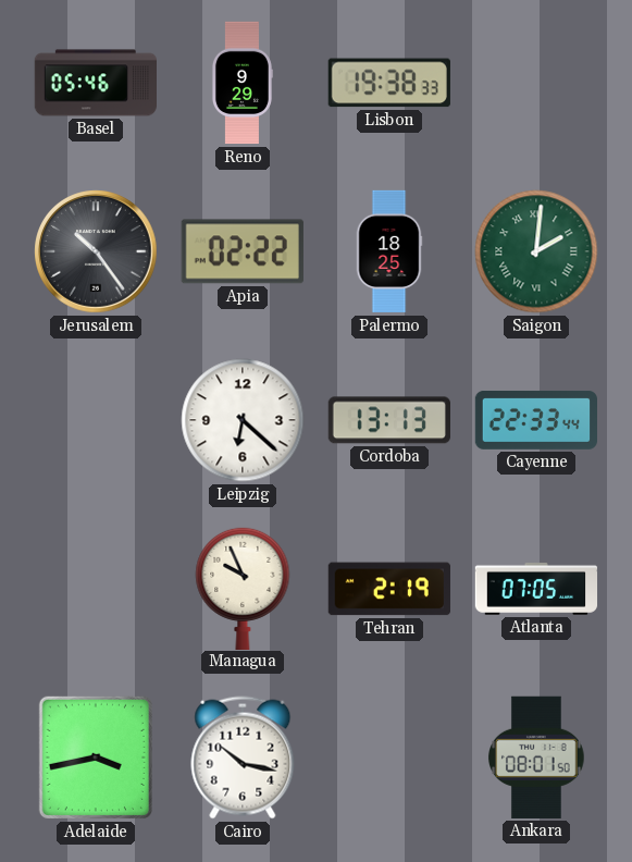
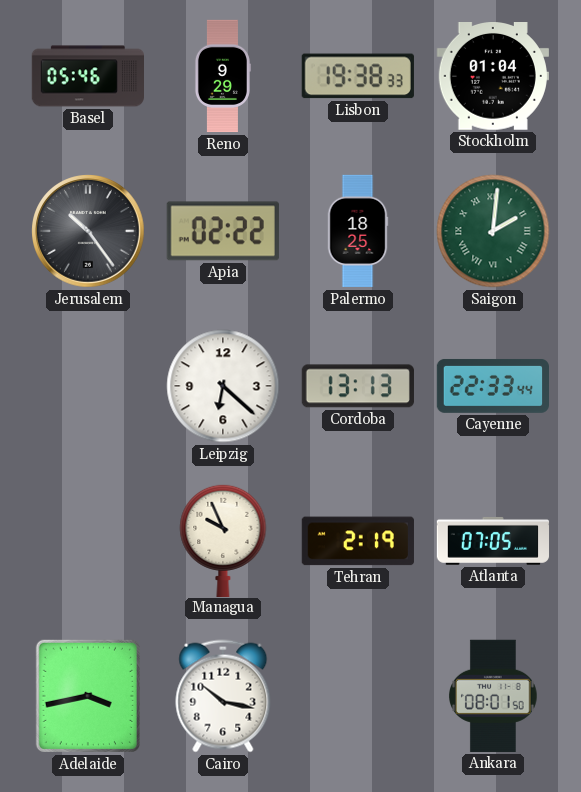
Stockholm: none -> 01:04 (493, 77)
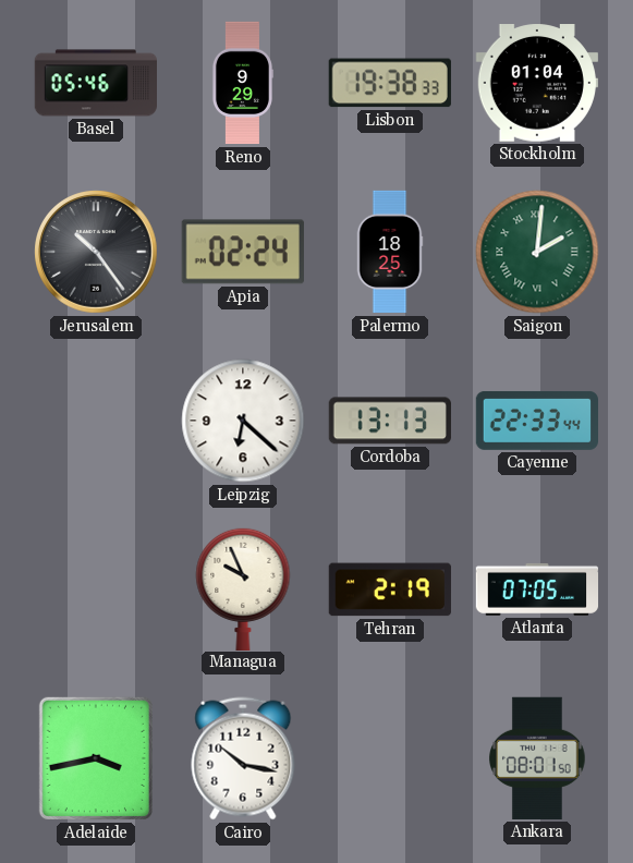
Apia: 02:22 -> 02:24 (243, 252)
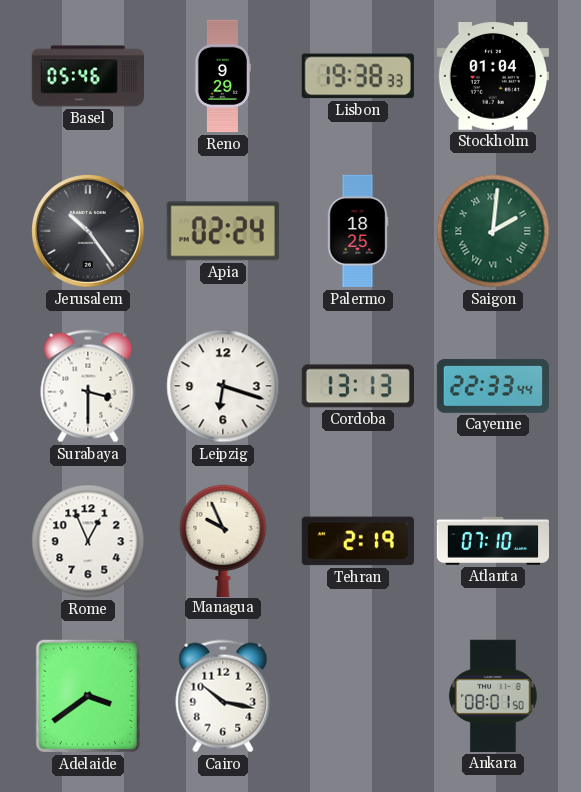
Surabaya: none -> 3:30 (88, 386)
Leipzig: 6:22 -> 6:18 (223, 386)
Rome: none -> 12:56 (88, 541)
Atlanta: 07:05 -> 07:10 (493, 541)
Adelaide: 3:43 -> 3:39 (88, 696)
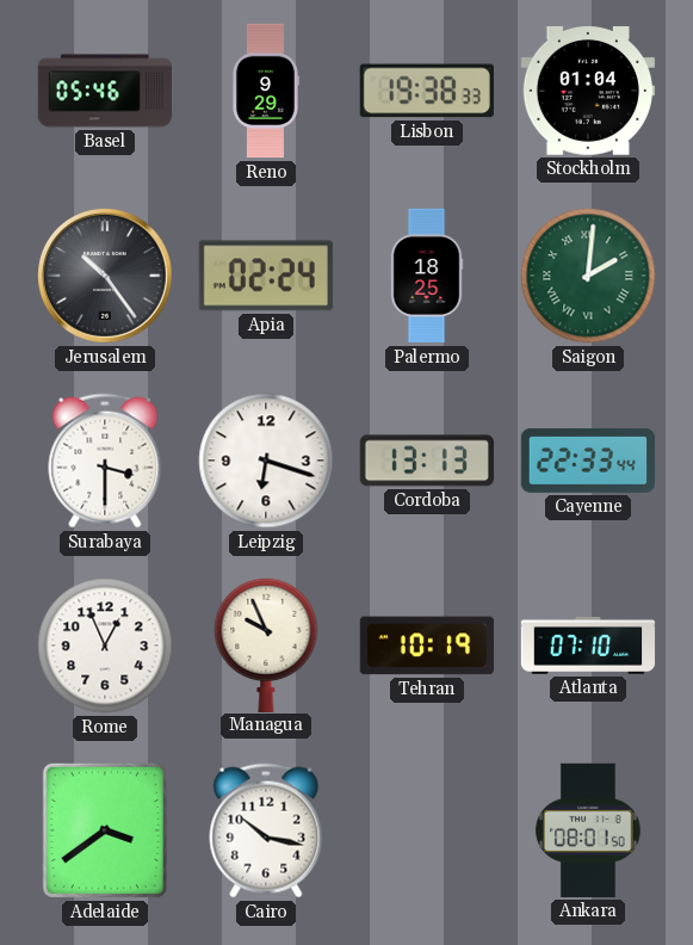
Tehran: 2:19 -> 10:19 (427, 646)
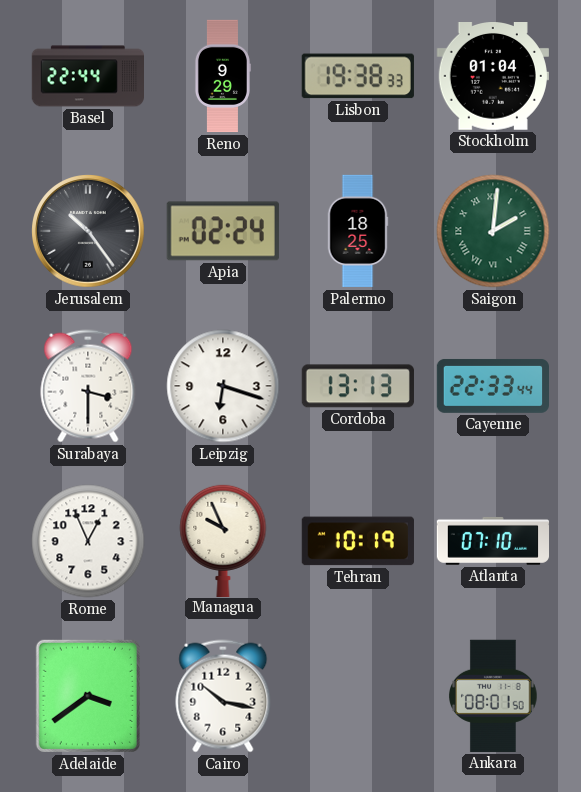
Basel: 05:46 -> 22:44 (87, 76)
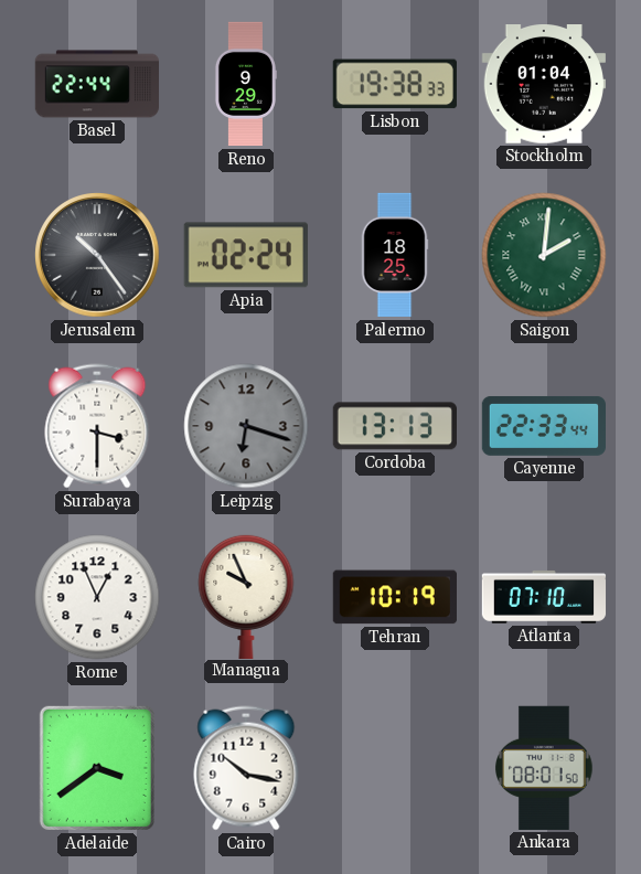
Leipzig dial: white -> grey (246, 426)
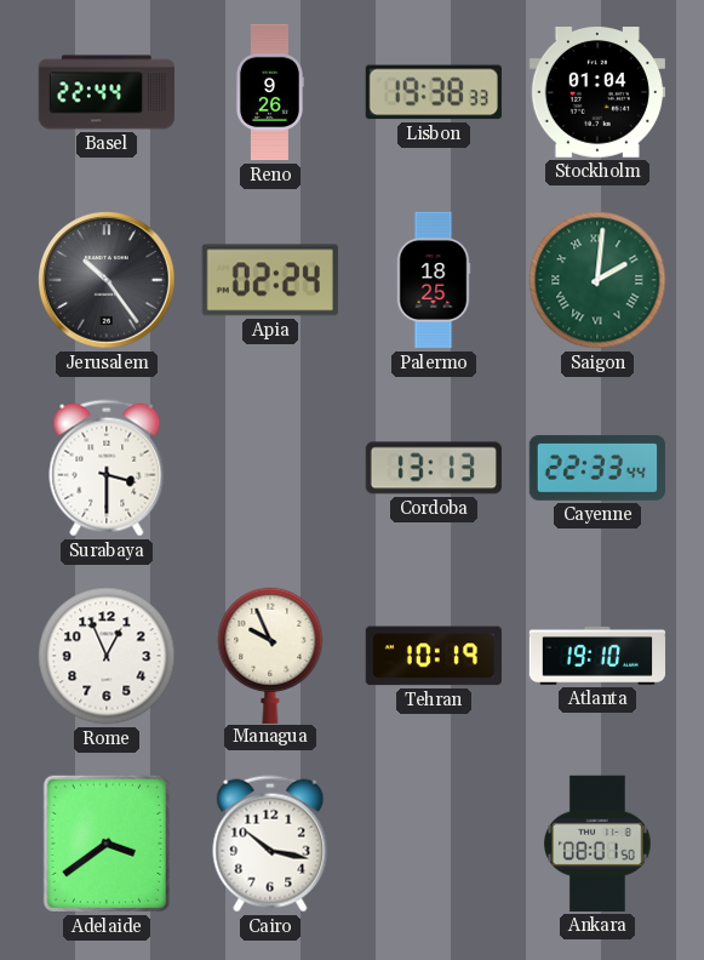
Reno: 9:29 -> 9:26 (269, 92)
Leipzig: 6:18 -> none (246, 426)
Atlanta: 07:10 -> 19:10 (597, 656)
